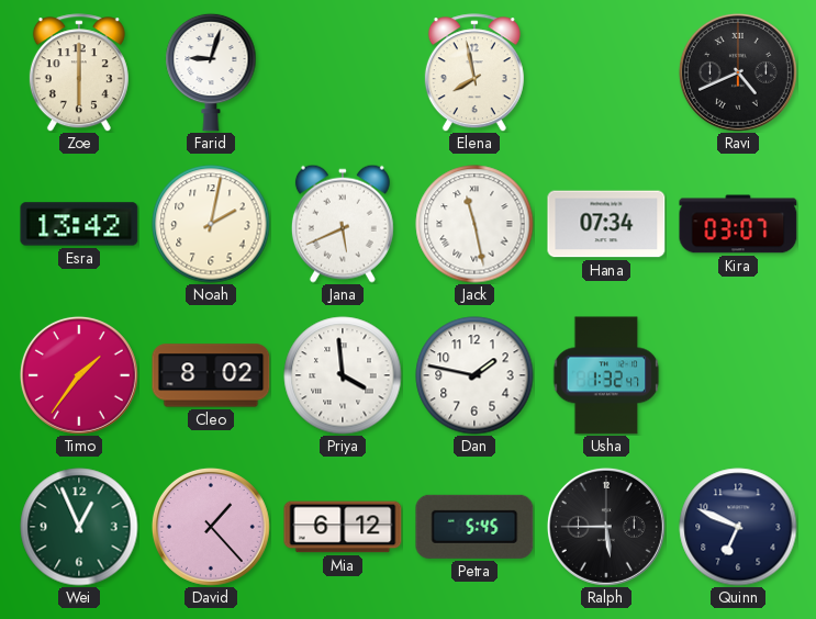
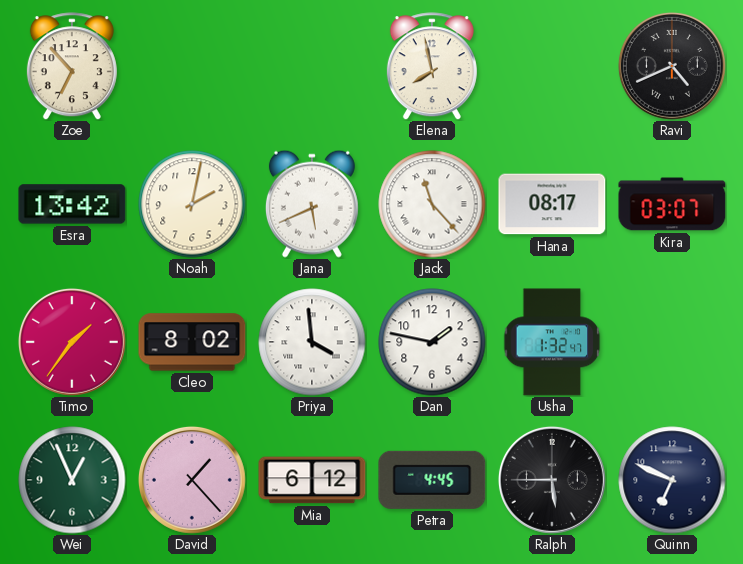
Zoe: 6:00 -> 6:53 (72, 66)
Farid: 9:03 -> none (211, 72)
Jack: 11:28 -> 11:23 (432, 204)
Hana: 07:34 -> 08:17 (552, 204)
Petra: 5:45 -> 4:45 (432, 480)
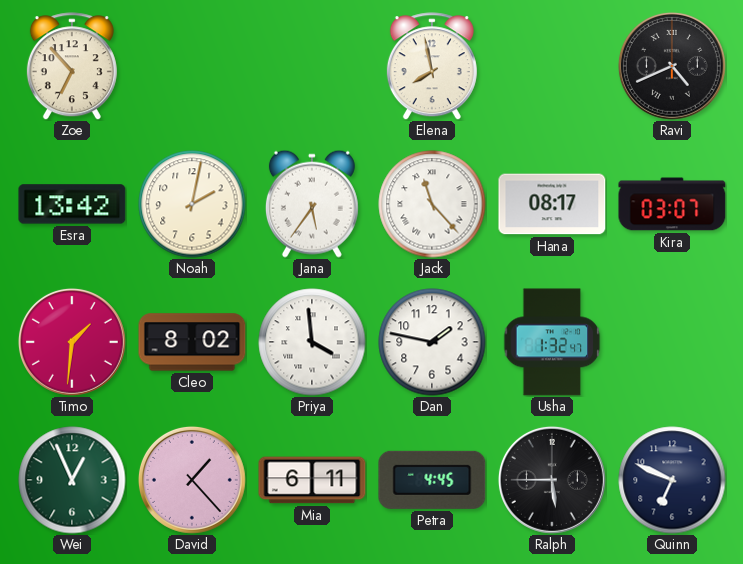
Jana: 5:41 -> 5:36 (312, 204)
Timo: 1:36 -> 1:31 (72, 342)
Mia: 6:12 -> 6:11 (312, 480)
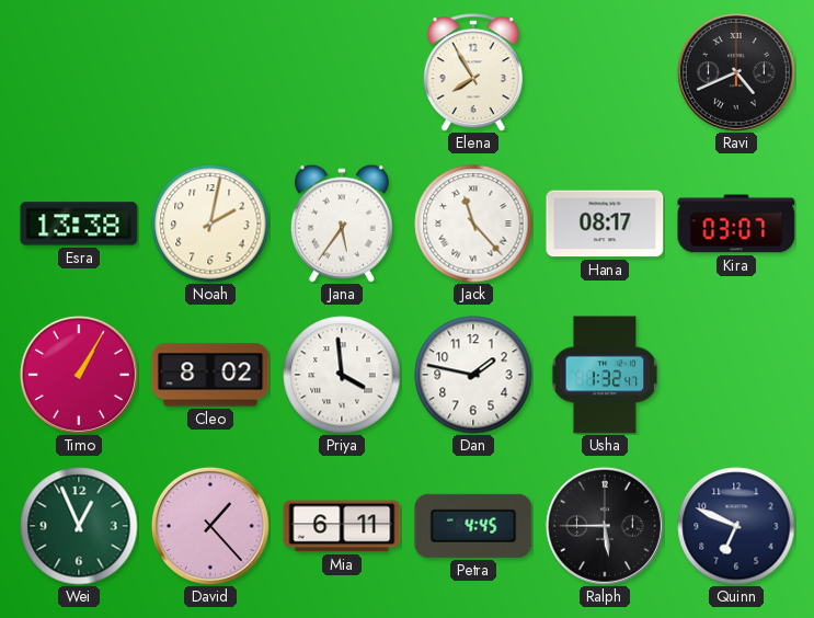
Zoe: 6:53 -> none (72, 66)
Elena: 7:58 -> 7:55 (473, 72)
Esra: 13:42 -> 13:38 (79, 224)
Timo: 1:31 -> 1:05 (79, 375)
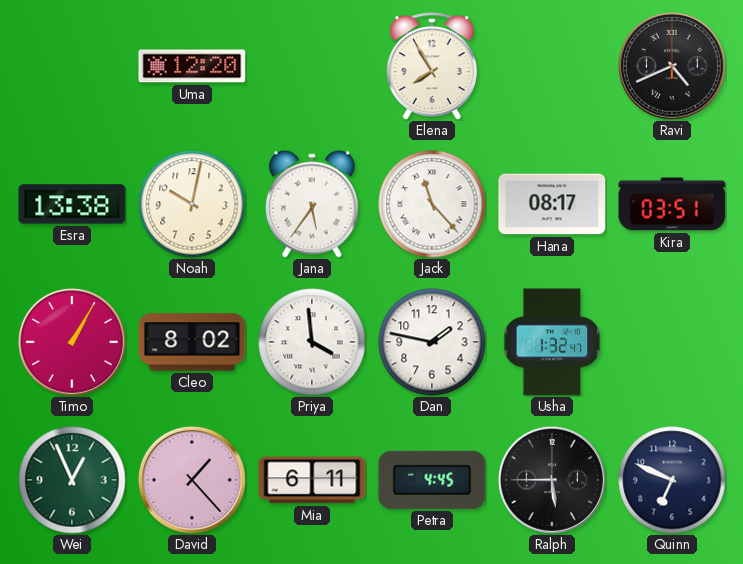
Uma: none -> 12:20 (192, 66)
Noah: 2:02 -> 10:02 (192, 204)
Kira: 03:07 -> 03:51 (672, 204)
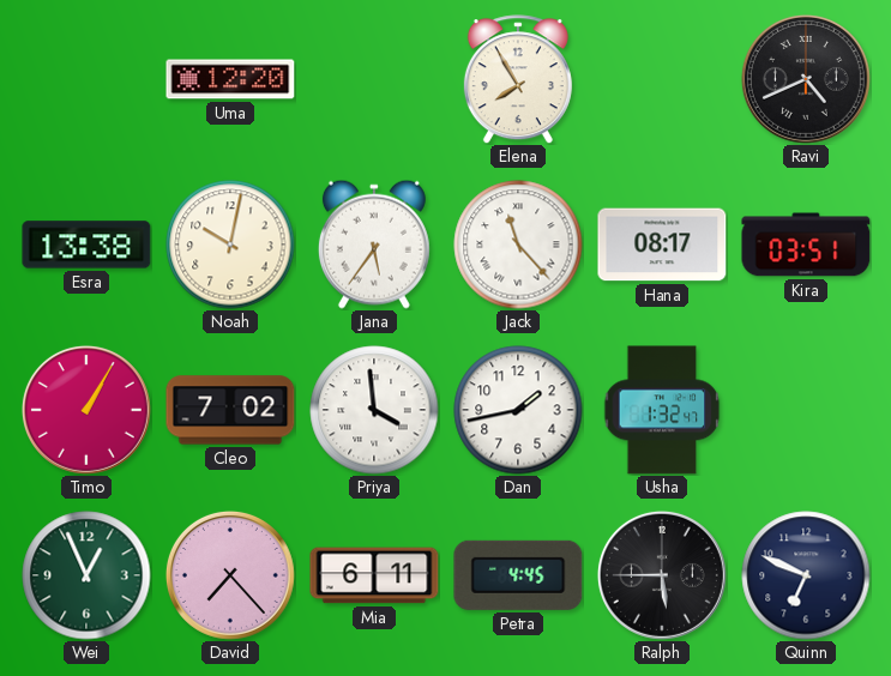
Cleo: 8:02 -> 7:02 (230, 410)
Dan: 1:47 -> 1:43 (518, 410)
David: 1:23 -> 7:23 (230, 575)
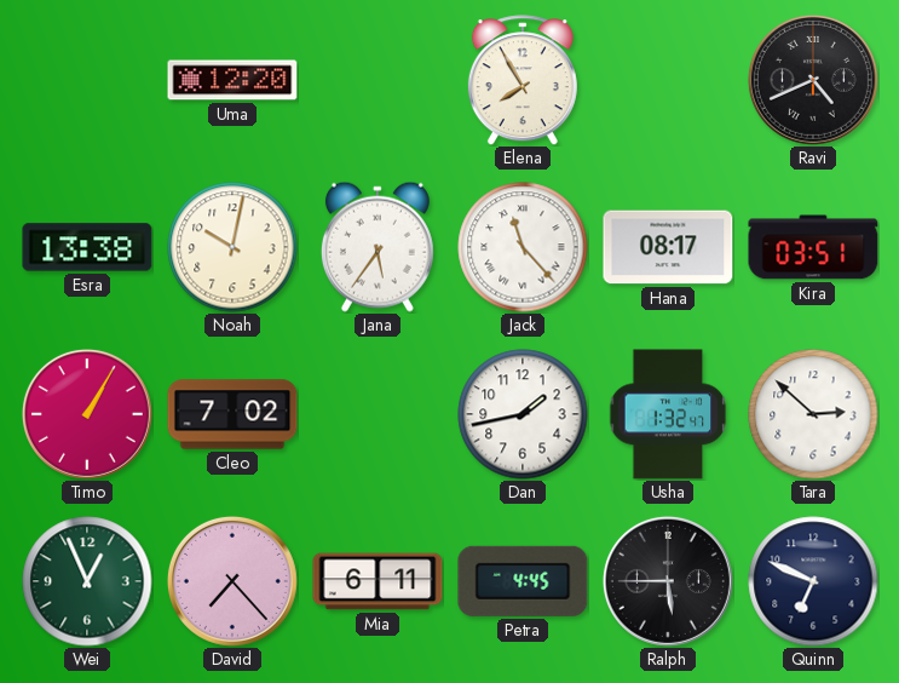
Priya: 3:59 -> none (374, 410)
Tara: none -> 2:52 (813, 414)
